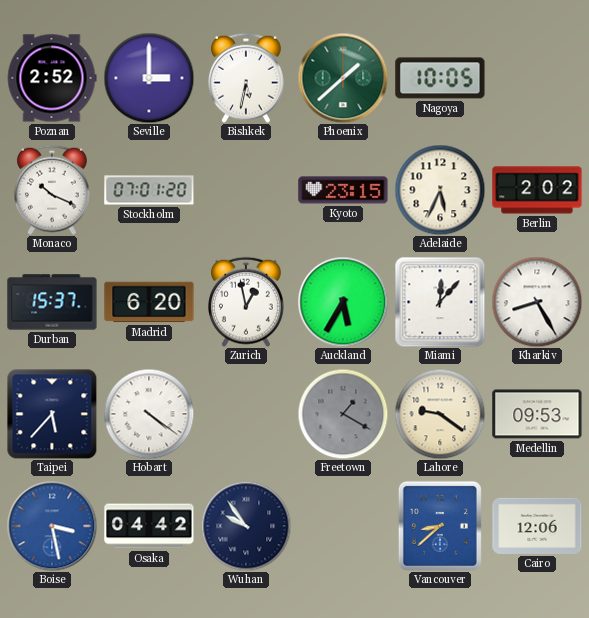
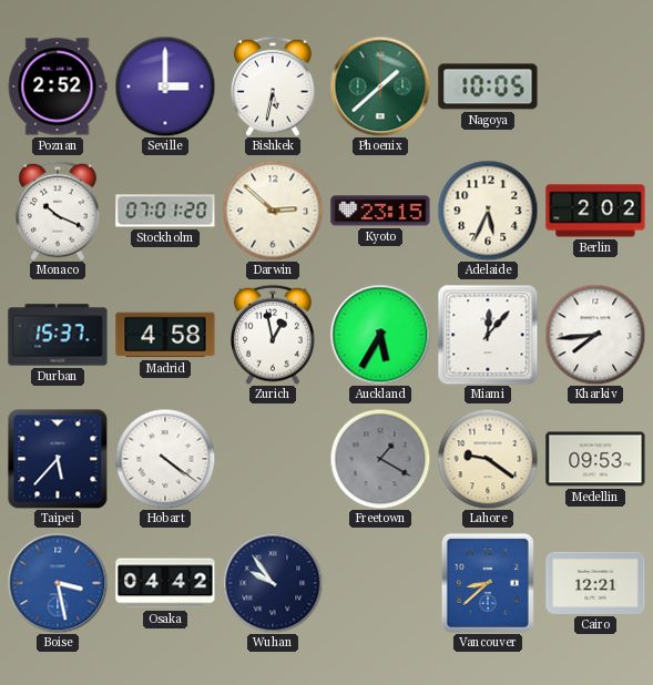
Darwin: none -> 2:52 (273, 211)
Madrid: 6:20 -> 4:58 (165, 335)
Kharkiv: 8:25 -> 7:44 (595, 335)
Cairo: 12:06 -> 12:21 (595, 583)
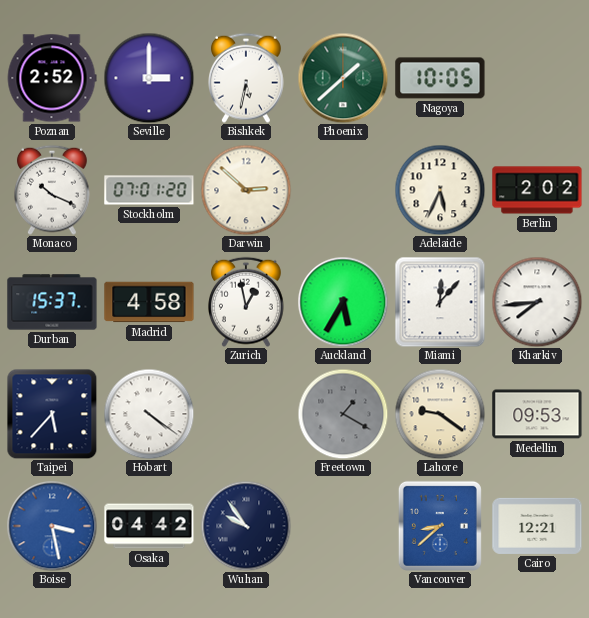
Kyoto: 23:15 -> none (380, 211)
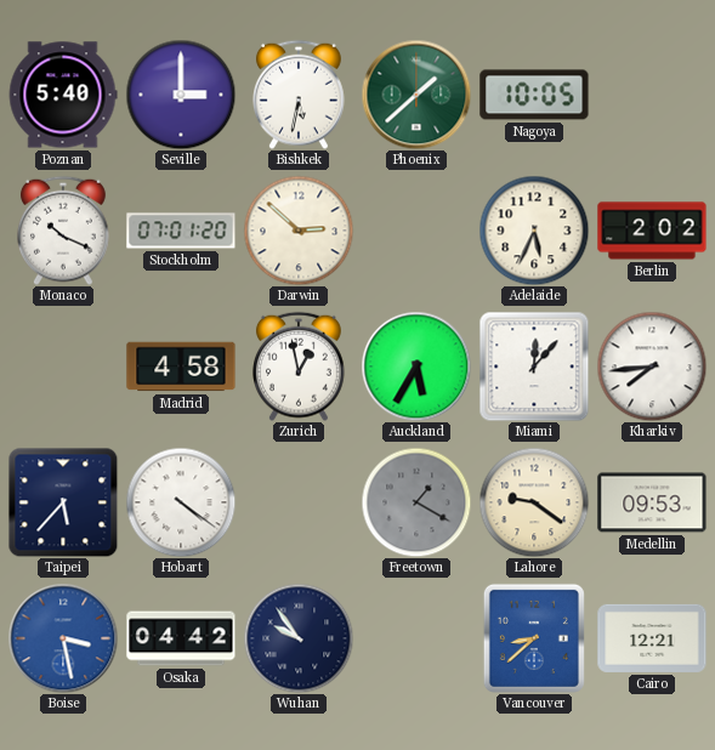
Poznan: 2:52 -> 5:40 (63, 95)
Durban: 15:37 -> none (52, 302)
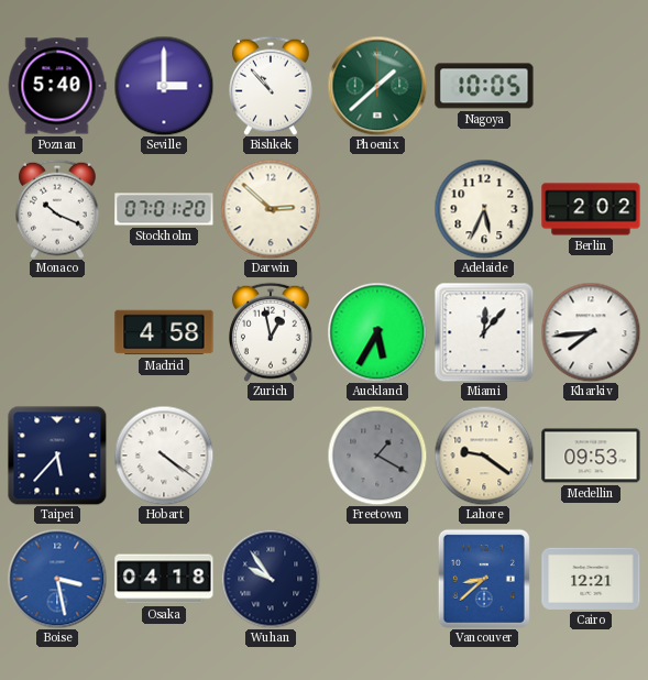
Bishkek: 5:32 -> 10:53 (272, 86)
Osaka: 04:42 -> 04:18 (164, 579)
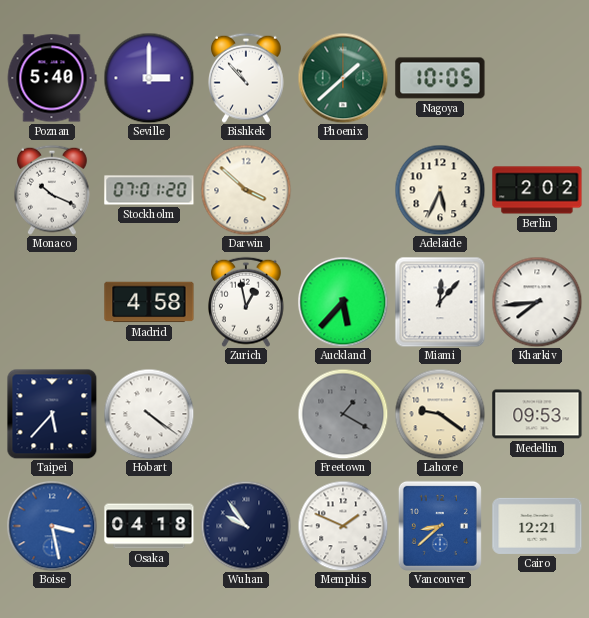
Darwin: 2:52 -> 3:52 (246, 190)
Auckland: 5:35 -> 5:37 (343, 302)
Memphis: none -> 1:49 (343, 526)
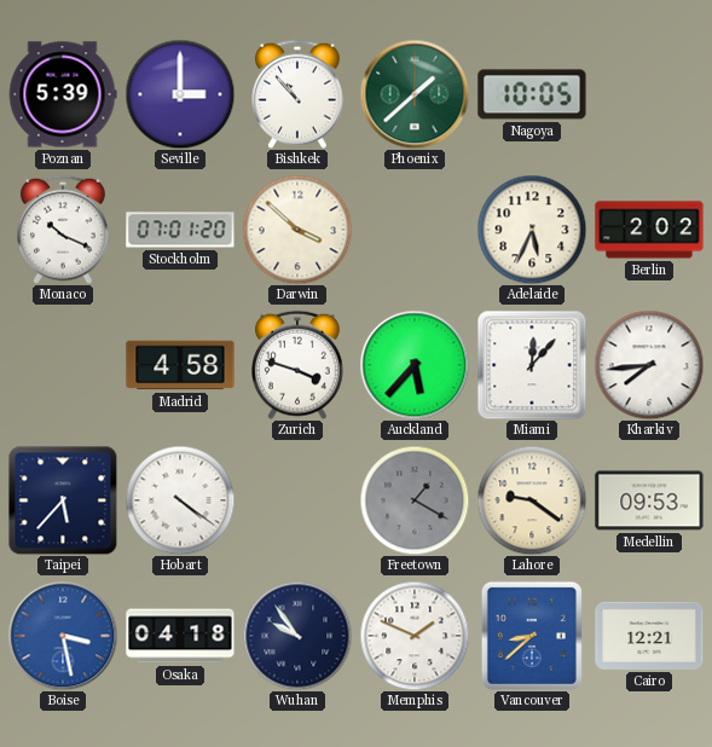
Poznan: 5:40 -> 5:39 (63, 94)
Zurich: 12:58 -> 3:48 (299, 365)
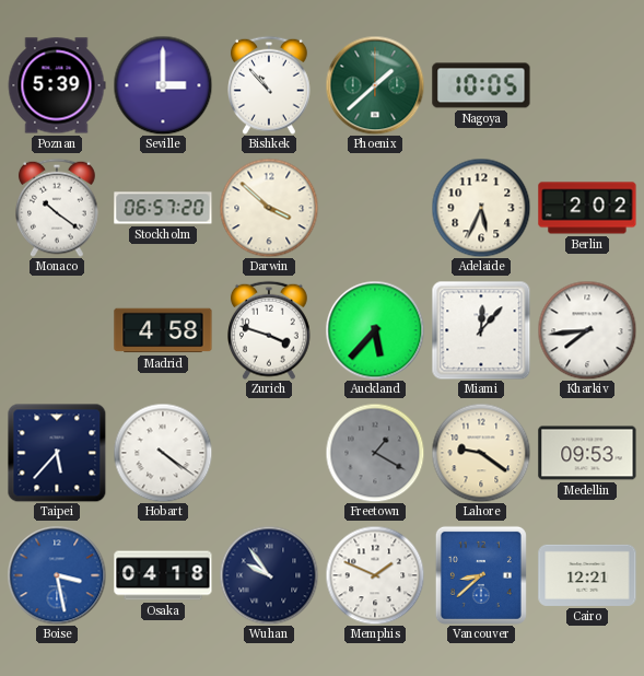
Monaco: 10:19 -> 10:21 (58, 208)
Stockholm: 07:01 -> 06:57 (163, 208)
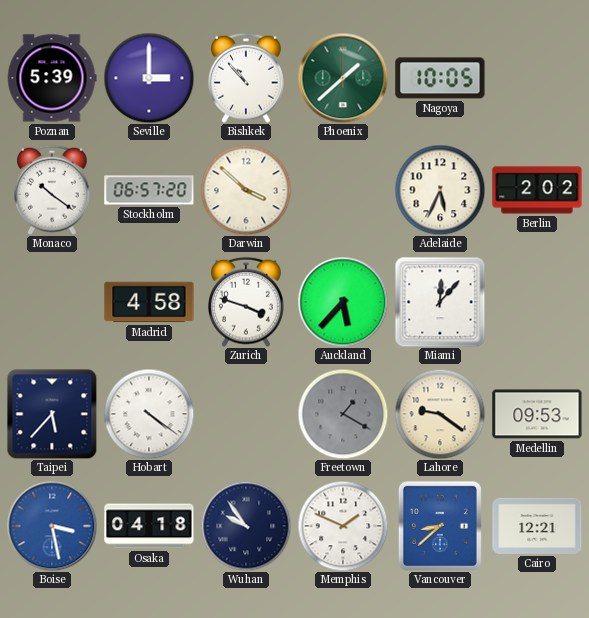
Kharkiv: 7:44 -> none (587, 330)
